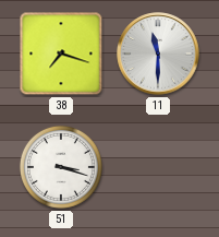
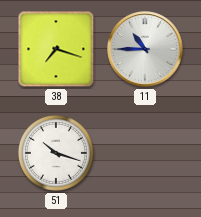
11: 11:30 -> 10:45 (145, 49)
51: 3:18 -> 10:18 (56, 153)
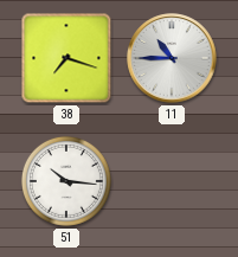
51: 10:18 -> 10:16 (66, 181)
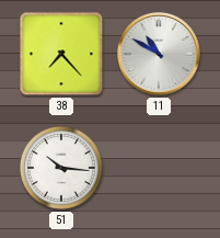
38: 7:18 -> 7:23 (61, 54)
11: 10:45 -> 10:50 (159, 54)
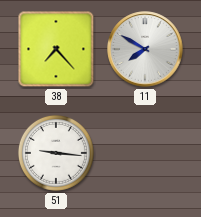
11: 10:50 -> 7:50 (145, 49)
51: 10:16 -> 9:16 (56, 153)
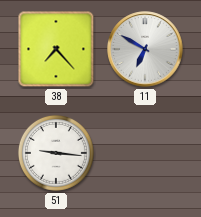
11: 7:50 -> 6:50 (145, 49)
